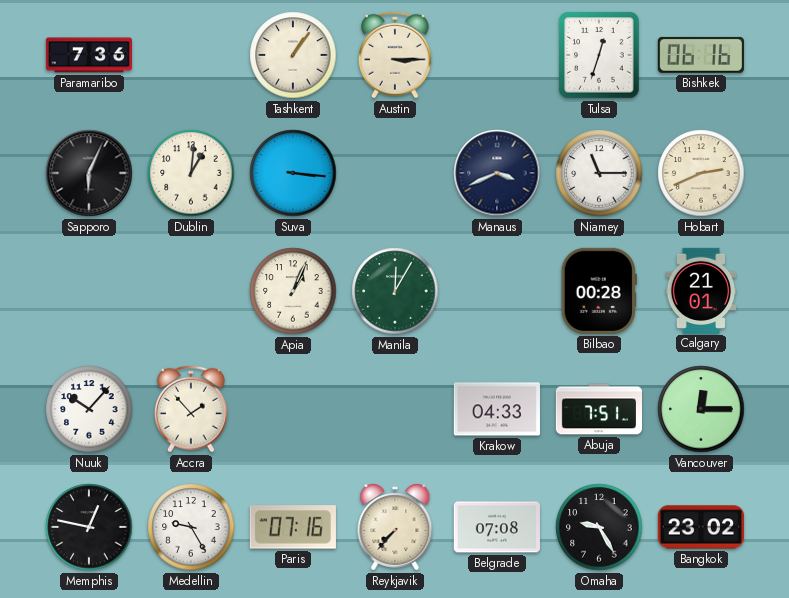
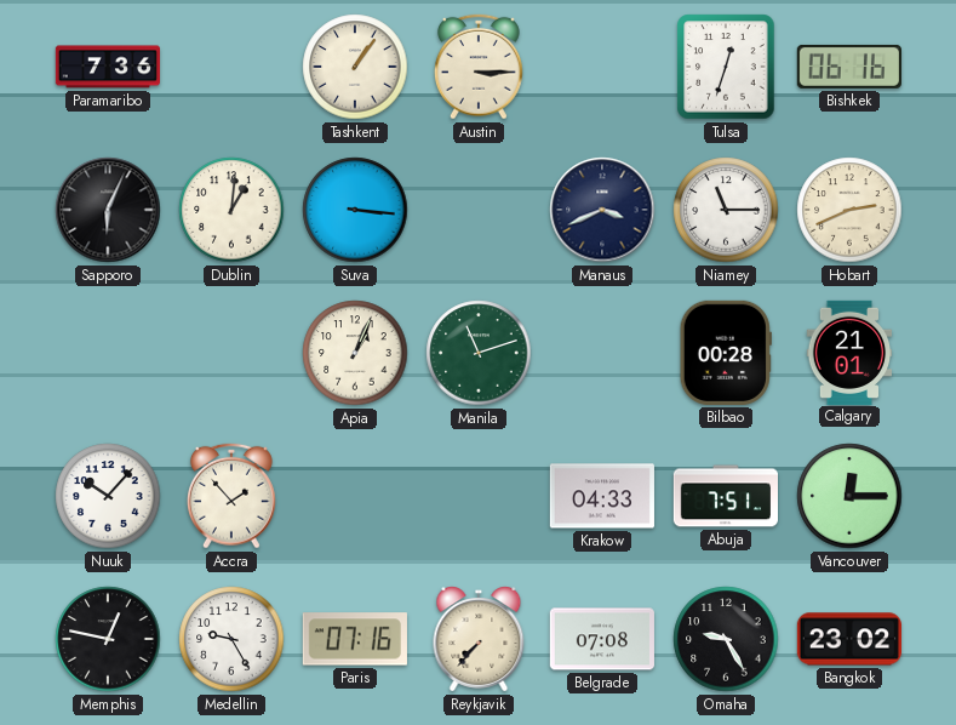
Manila: 12:05 -> 11:12 (479, 353)
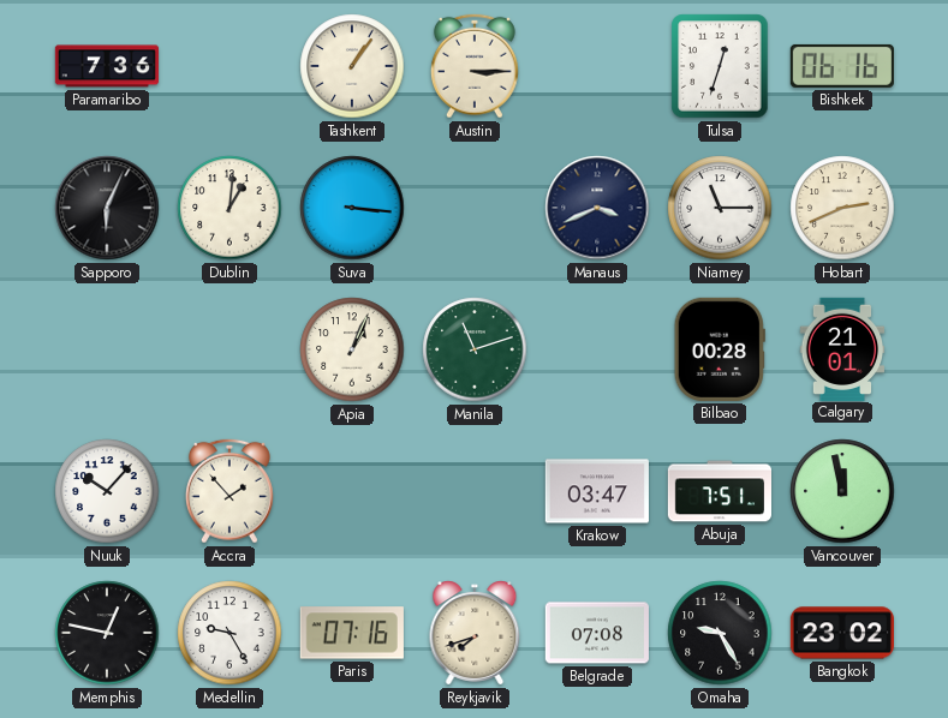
Krakow: 04:33 -> 03:47 (597, 491)
Vancouver: 12:15 -> 11:58 (842, 491)
Reykjavik: 7:37 -> 7:42 (475, 633)
